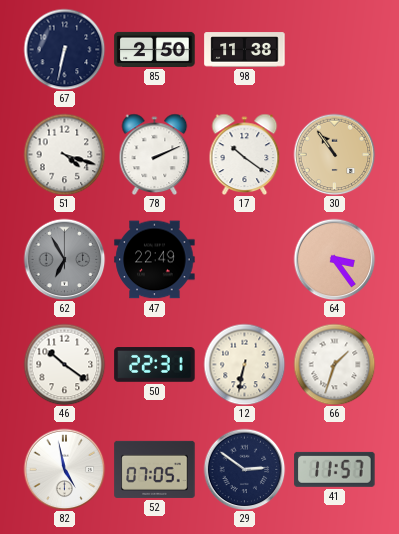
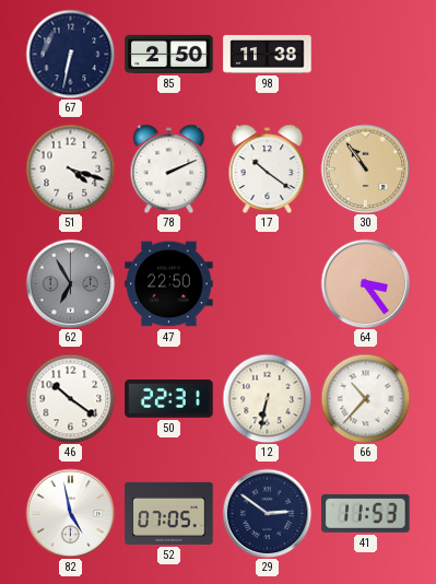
47: 22:49 -> 22:50 (169, 284)
66: 1:33 -> 10:37 (365, 398)
41: 11:57 -> 11:53 (366, 513)
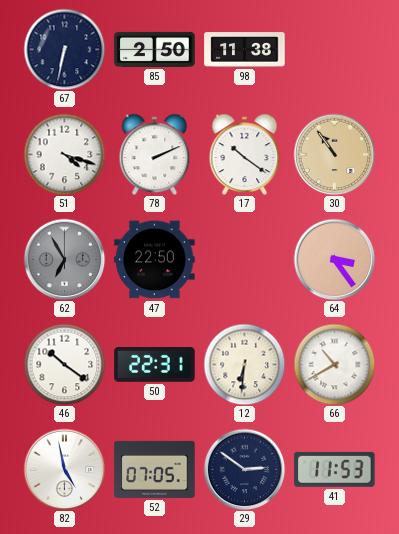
12: 6:32 -> 6:31 (244, 364)
66: 10:37 -> 10:40 (334, 364)
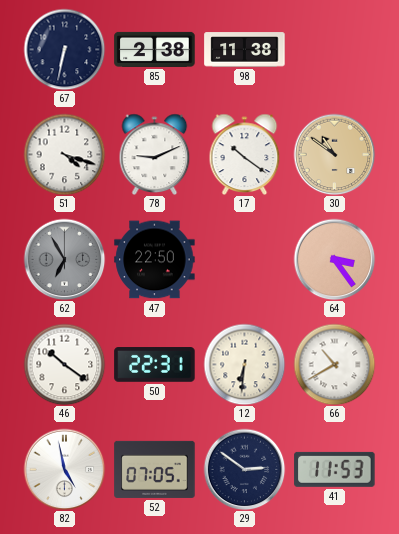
85: 2:50 -> 2:38 (155, 49)
78: 2:11 -> 9:11 (155, 154)
30: 10:54 -> 10:51 (334, 154)
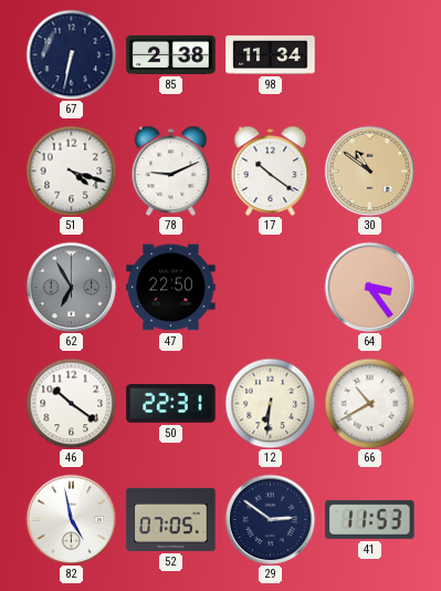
98: 11:38 -> 11:34 (271, 55)
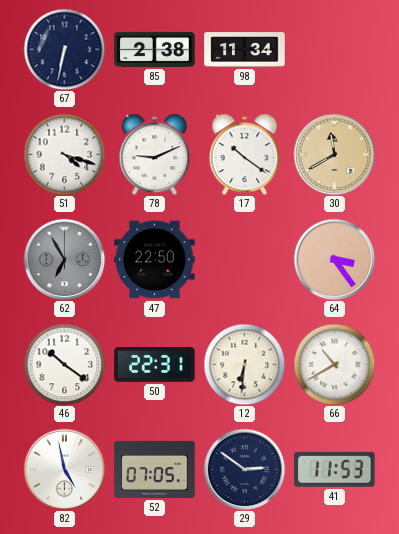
30: 10:51 -> 11:40 (334, 154)
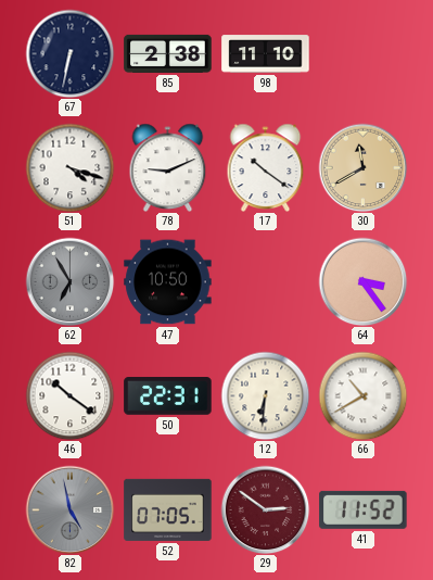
98: 11:34 -> 11:10 (266, 54)
47: 22:50 -> 10:50 (168, 282)
82 dial: white -> grey (69, 509)
29 dial: navy -> burgundy (265, 509)
41: 11:53 -> 11:52 (364, 509)
